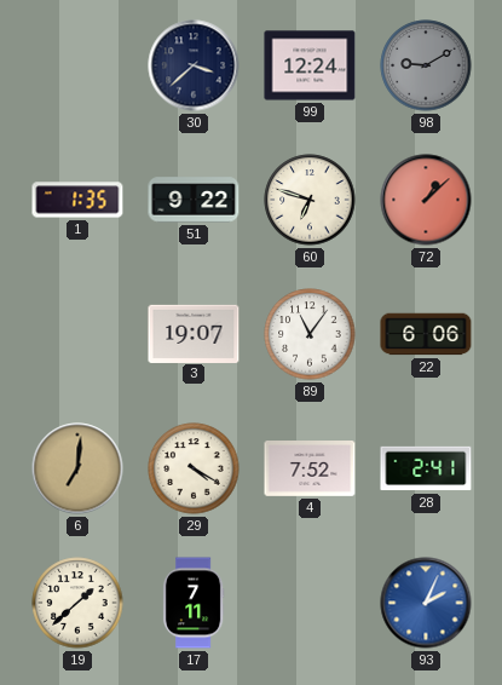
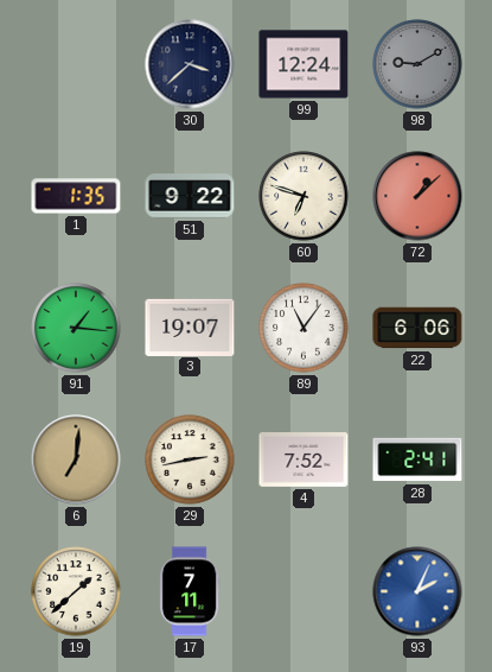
91: none -> 1:16 (76, 328)
29: 4:20 -> 2:43 (190, 459)
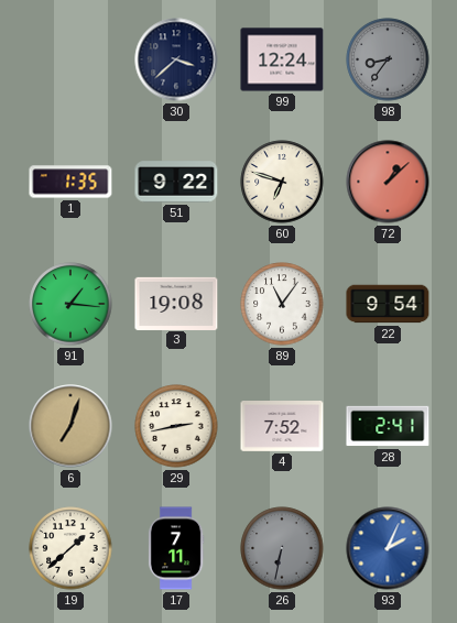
98: 9:10 -> 8:36 (388, 59)
3: 19:07 -> 19:08 (176, 303)
22: 6:06 -> 9:54 (388, 304)
6: 7:01 -> 7:03 (70, 426)
26: none -> 6:32 (282, 548)
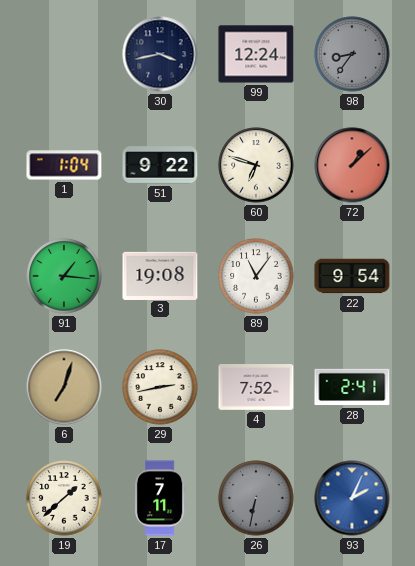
30: 3:38 -> 3:43 (160, 54)
1: 1:35 -> 1:04 (64, 165)
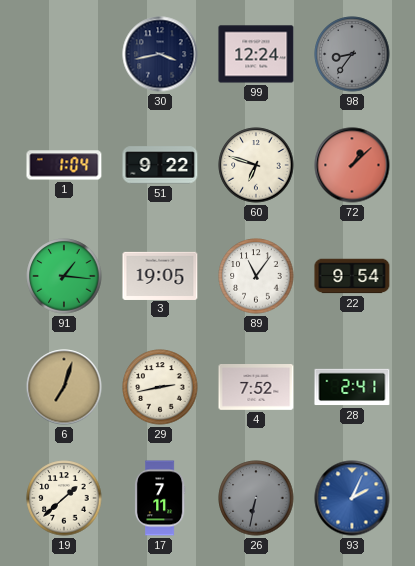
3: 19:08 -> 19:05 (160, 275)
